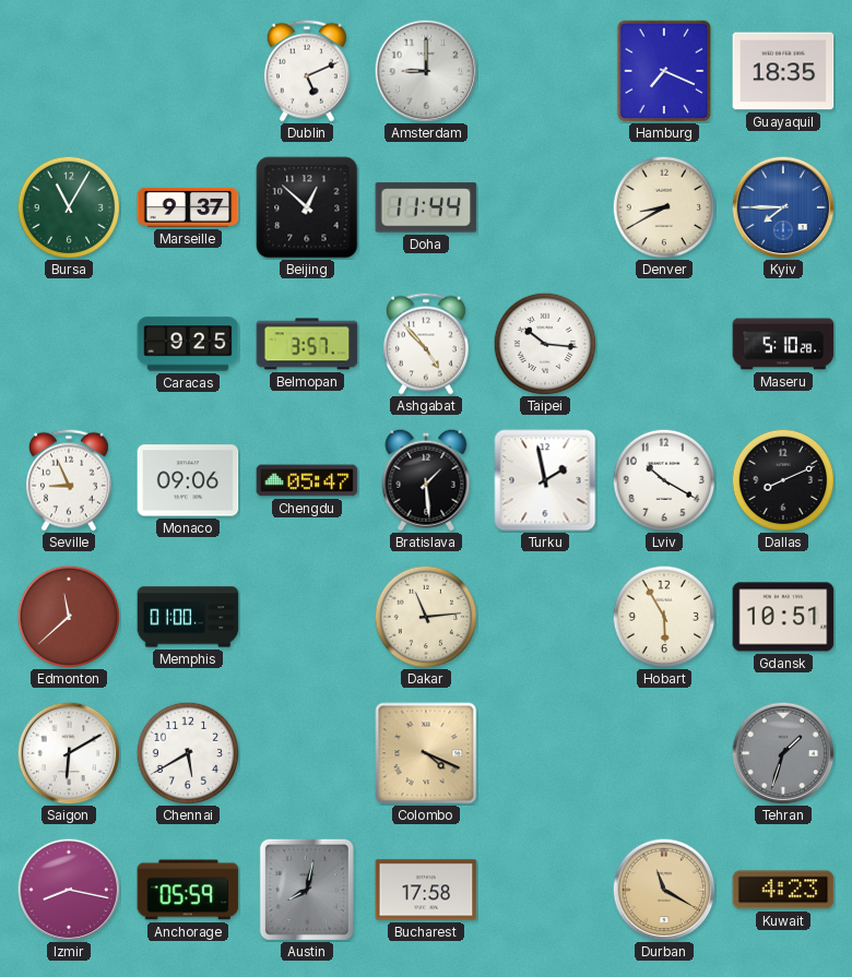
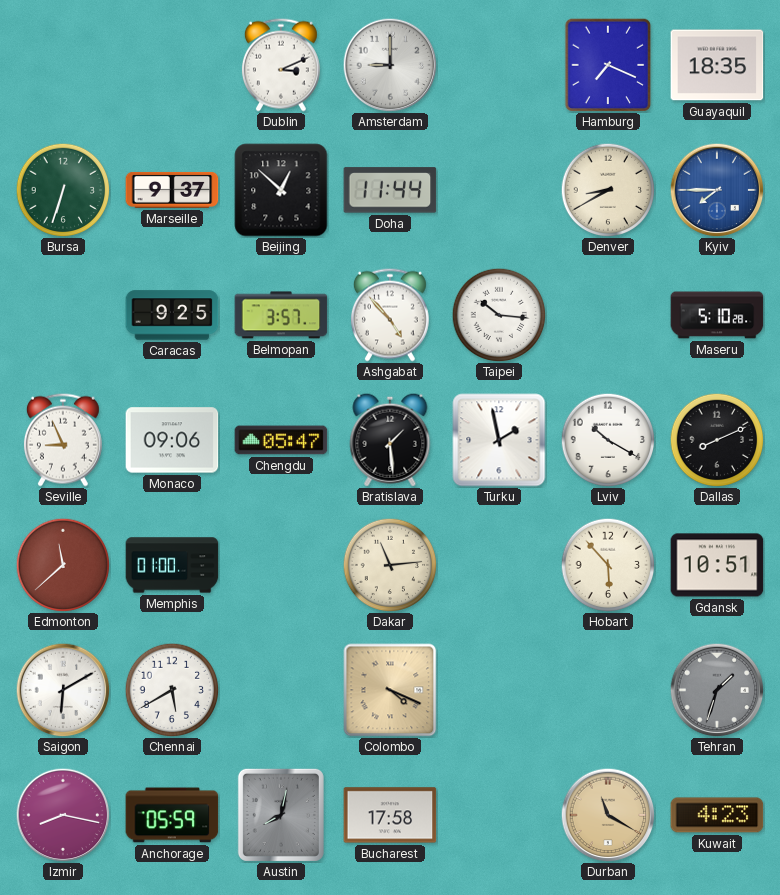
Dublin: 5:11 -> 3:11 (281, 65)
Bursa: 11:05 -> 6:33 (63, 190)
Hobart: 5:55 -> 5:53 (608, 565)
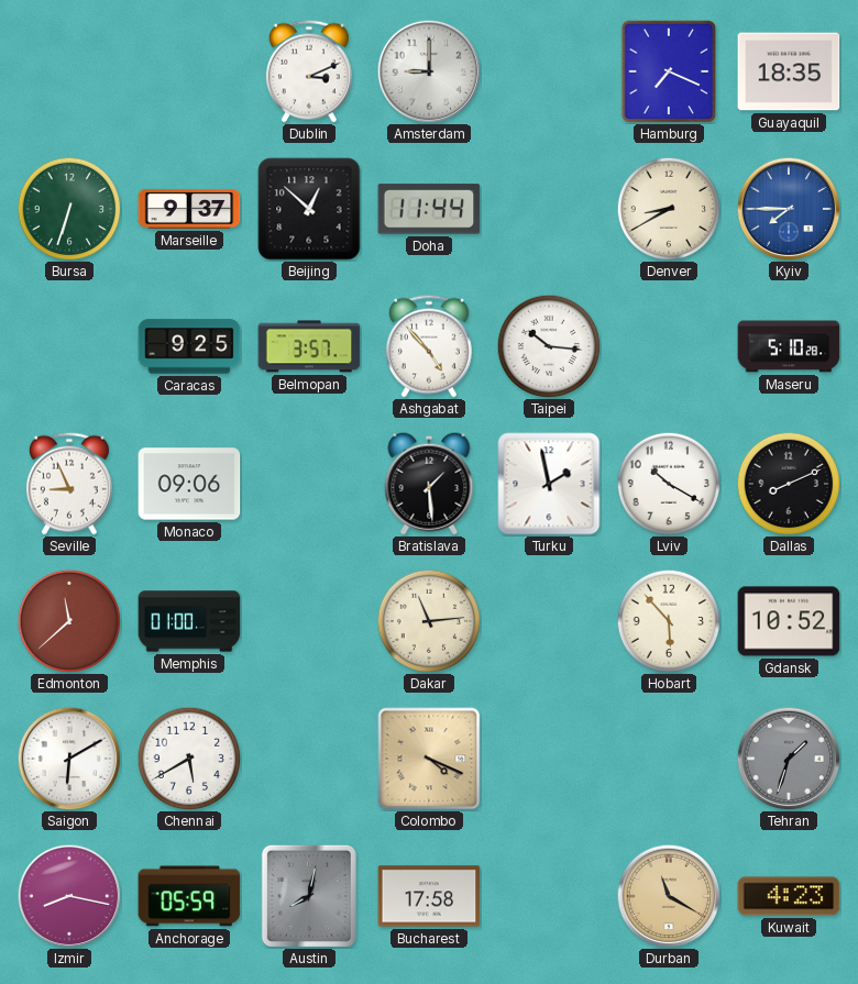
Chengdu: 05:47 -> none (281, 440)
Gdansk: 10:51 -> 10:52 (789, 621)
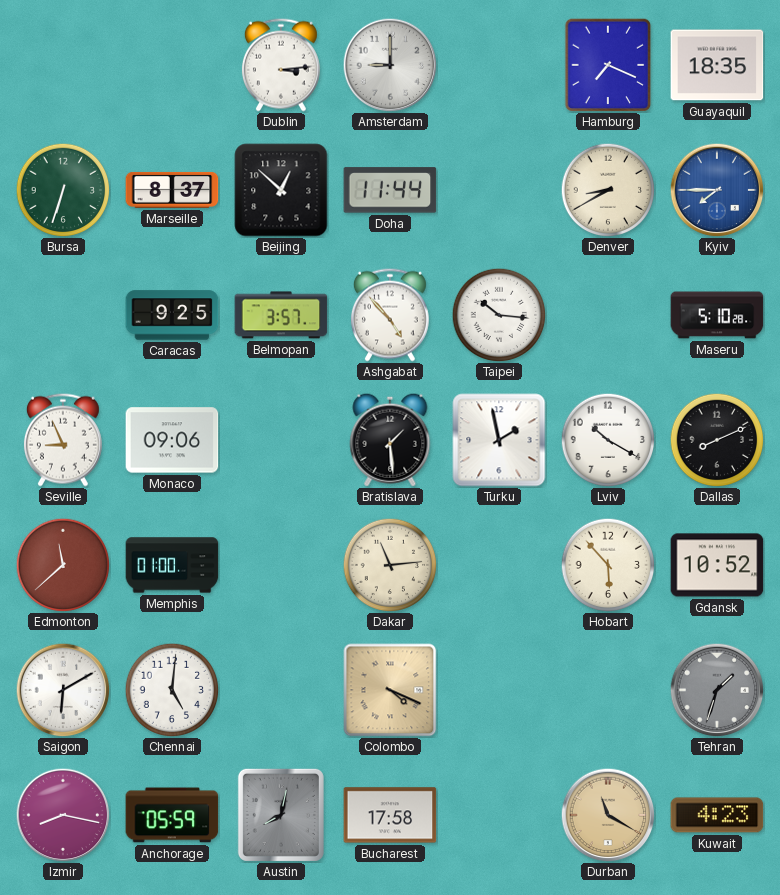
Dublin: 3:11 -> 3:14 (281, 65)
Marseille: 9:37 -> 8:37 (172, 190)
Chennai: 5:40 -> 5:01 (172, 690)
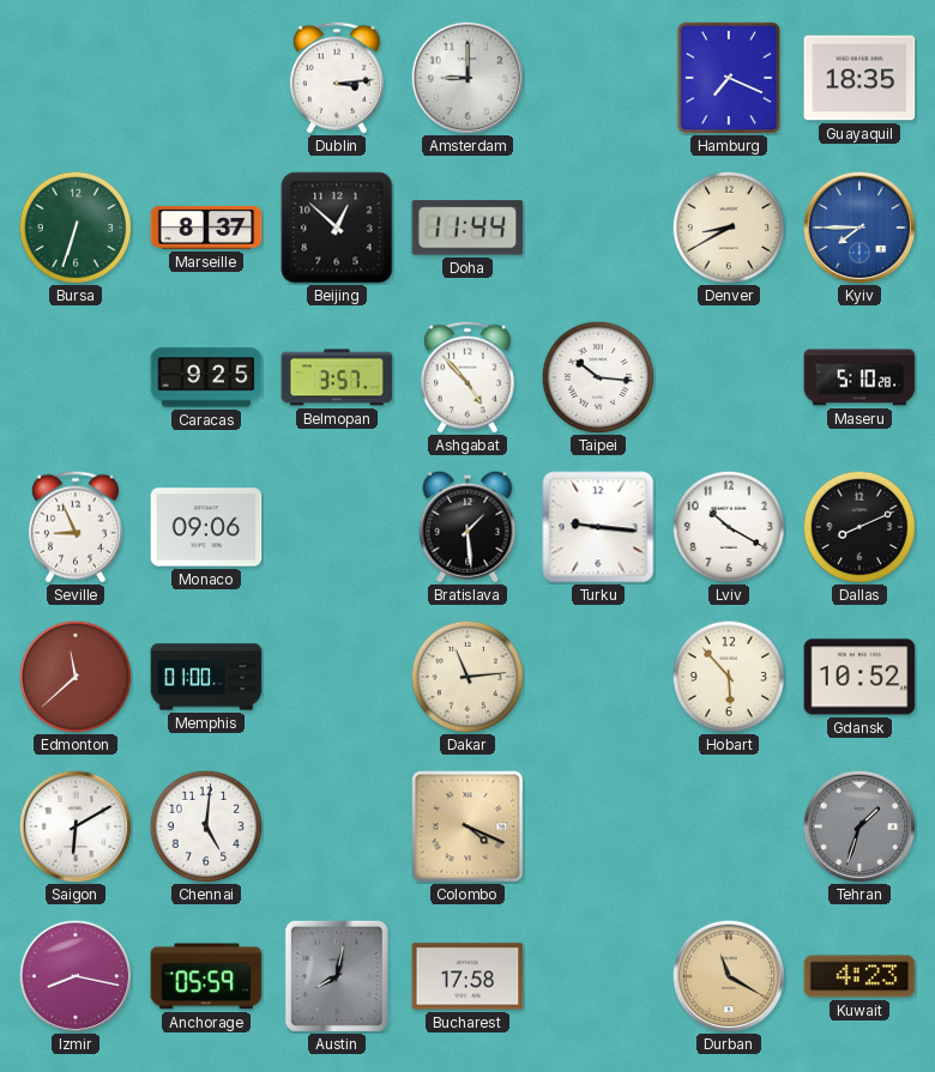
Turku: 1:58 -> 9:16 (598, 527)
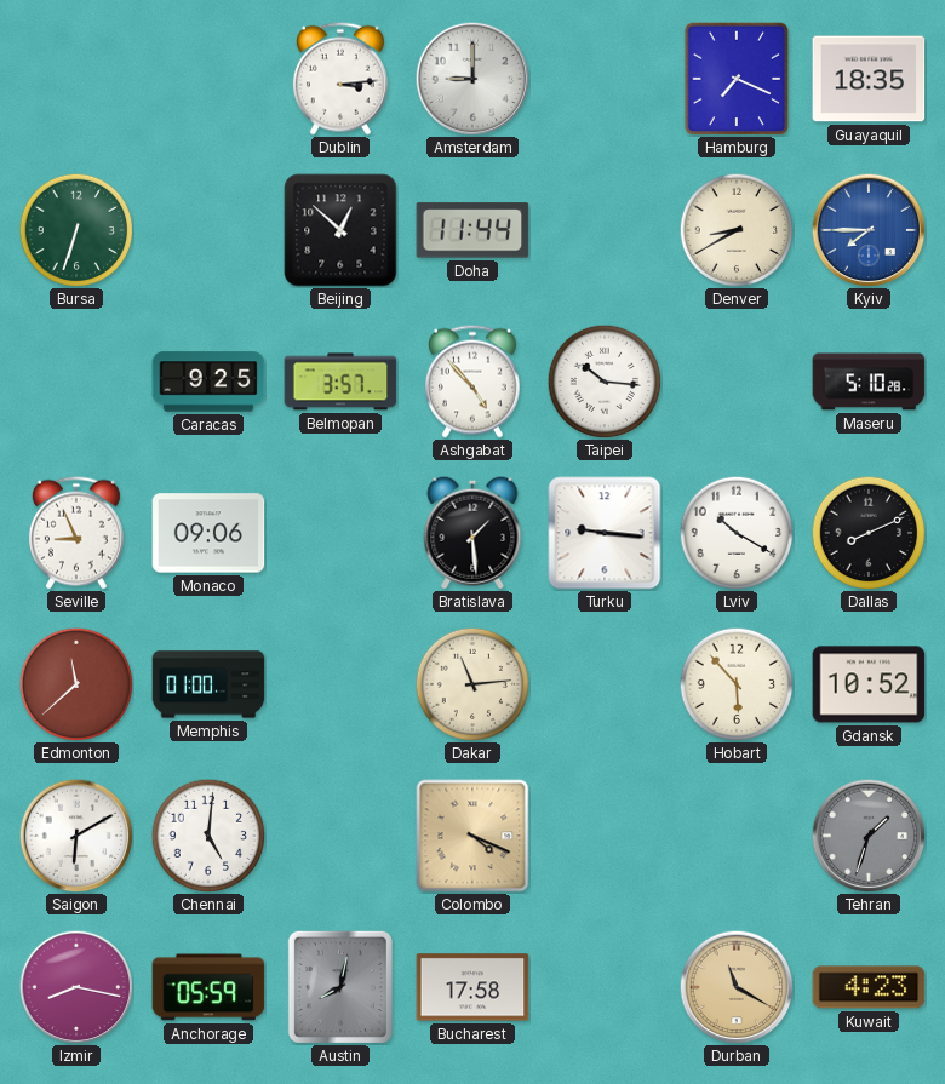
Marseille: 8:37 -> none (206, 228)
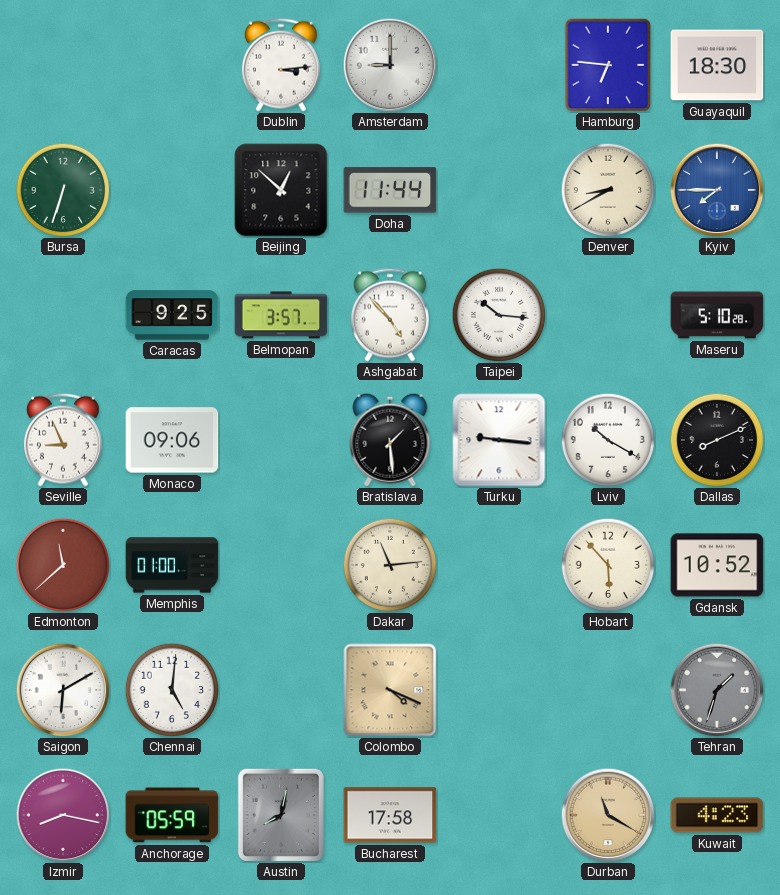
Hamburg: 7:19 -> 6:46 (608, 65)
Guayaquil: 18:35 -> 18:30 (717, 65)
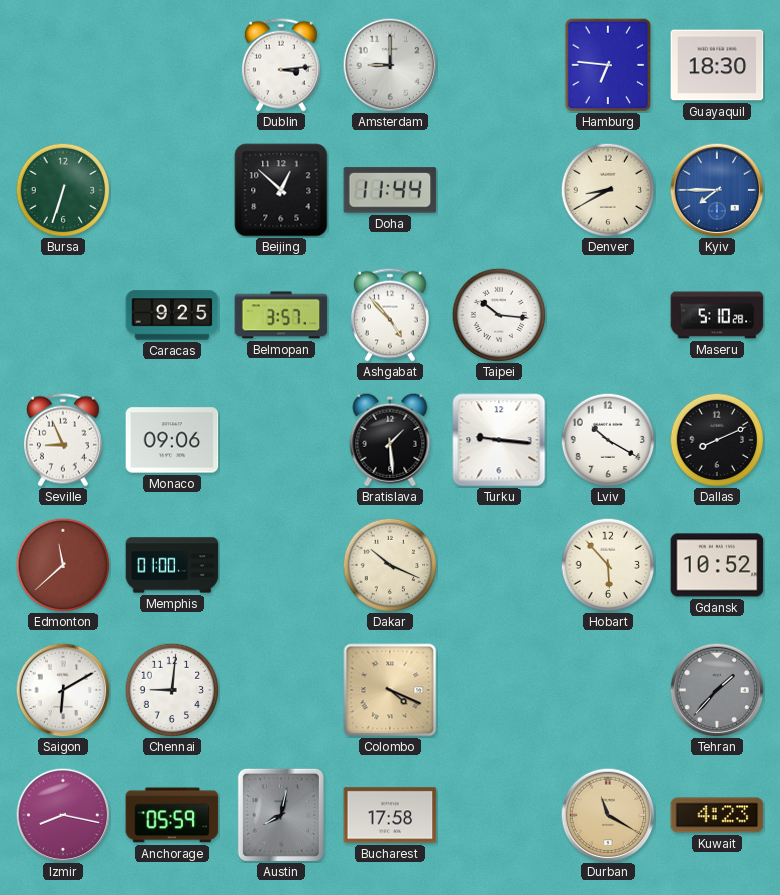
Dakar: 11:14 -> 10:19 (390, 565)
Chennai: 5:01 -> 9:01 (172, 690)
Tehran: 1:33 -> 1:37 (717, 690)
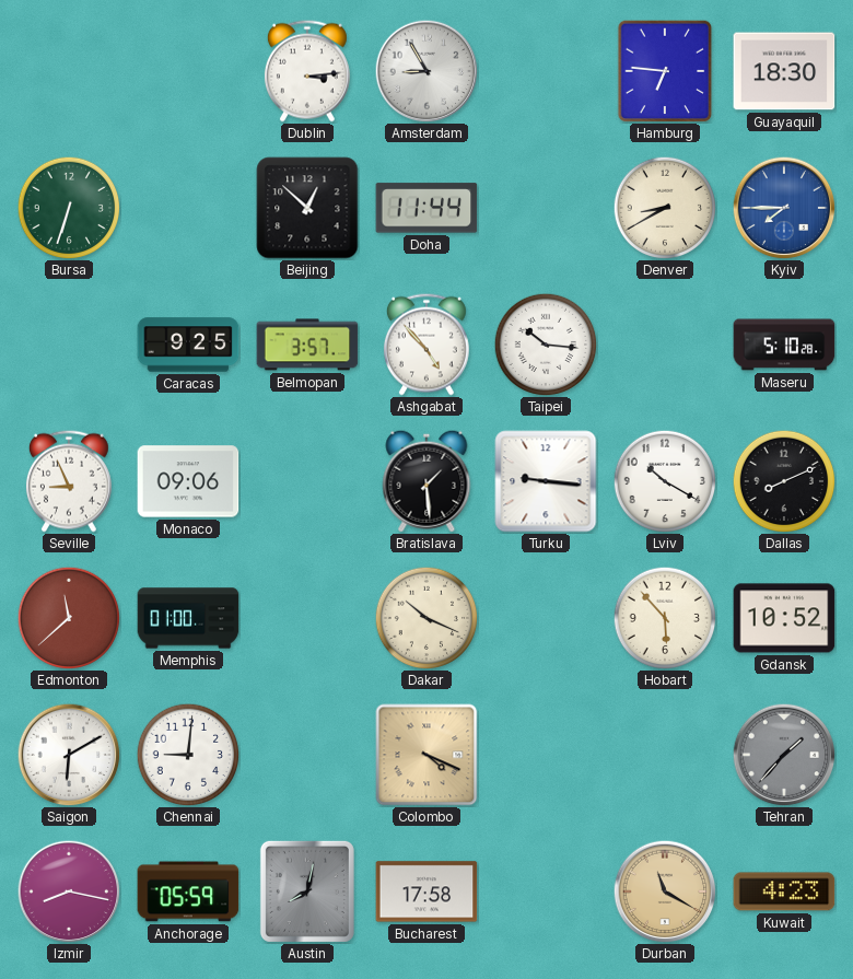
Amsterdam: 9:00 -> 8:55 (426, 71)
